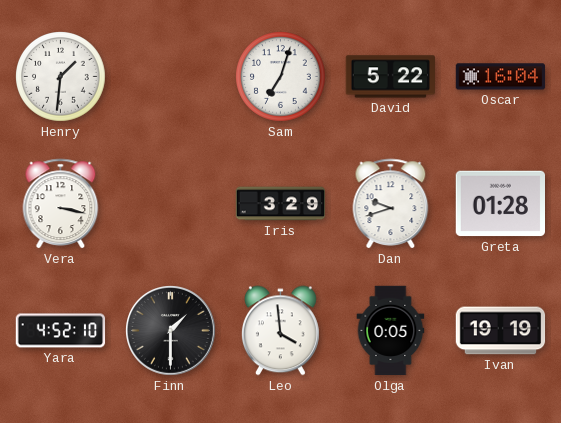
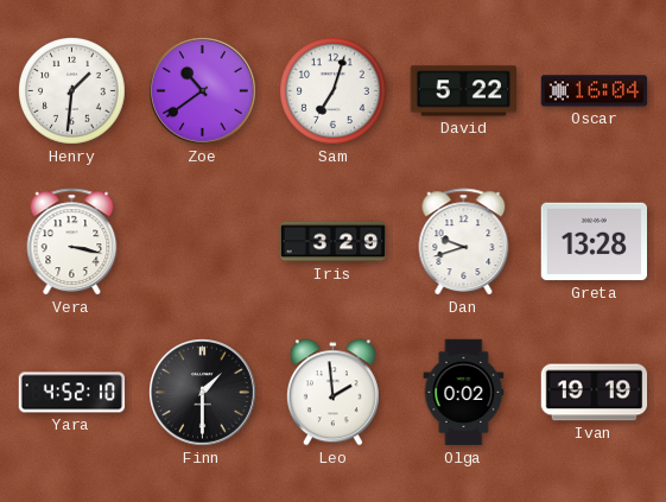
Zoe: none -> 10:39 (203, 91)
Greta: 01:28 -> 13:28 (595, 242)
Leo: 3:59 -> 1:59 (332, 393)
Olga: 0:05 -> 0:02 (464, 393)
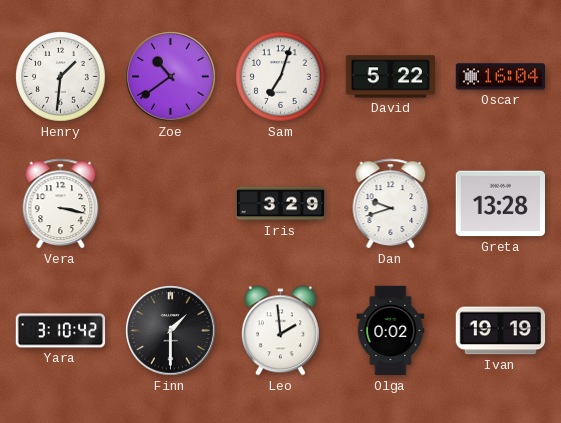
Yara: 4:52 -> 3:10 (61, 331)
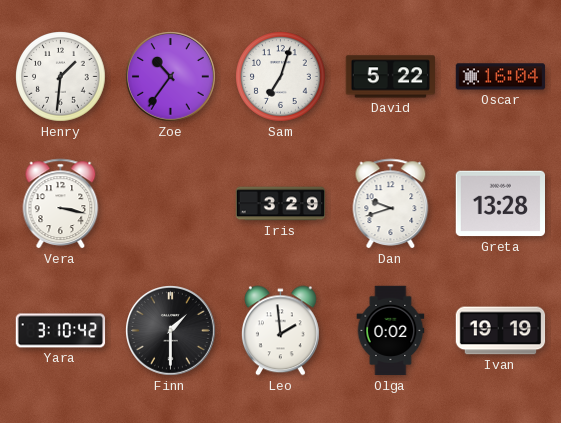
Zoe: 10:39 -> 10:36 (171, 77)
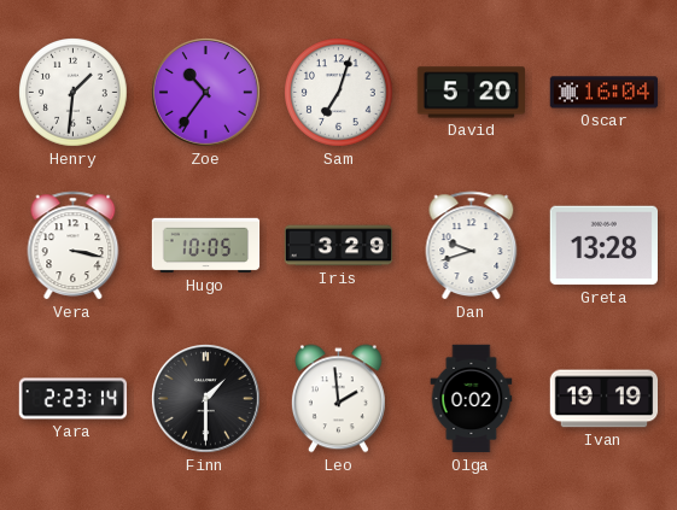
David: 5:22 -> 5:20 (471, 93)
Hugo: none -> 10:05 (206, 246)
Yara: 3:10 -> 2:23 (74, 399)
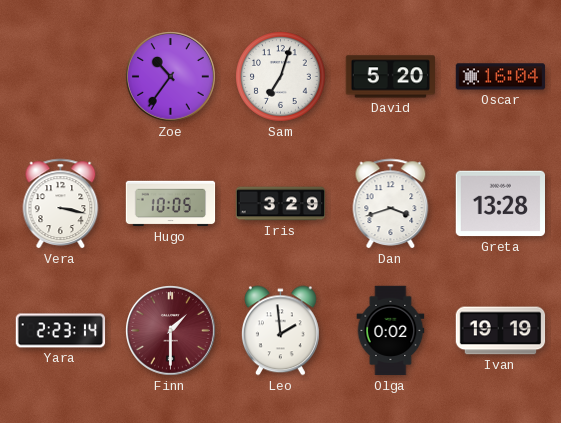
Henry: 1:31 -> none (74, 93)
Dan: 9:42 -> 3:42 (391, 204)
Finn dial: black -> burgundy (171, 331)
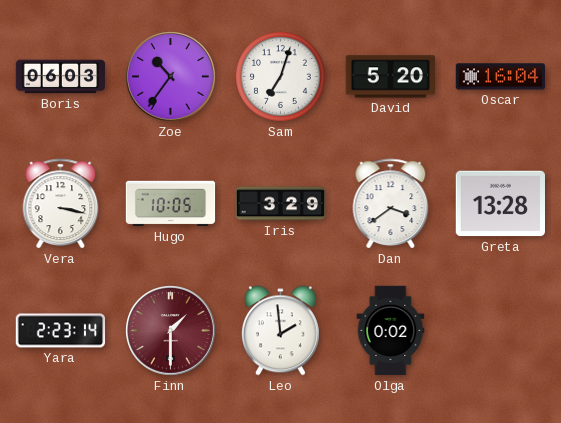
Boris: none -> 06:03 (61, 77)
Dan: 3:42 -> 3:39 (391, 204)
Ivan: 19:19 -> none (501, 331)
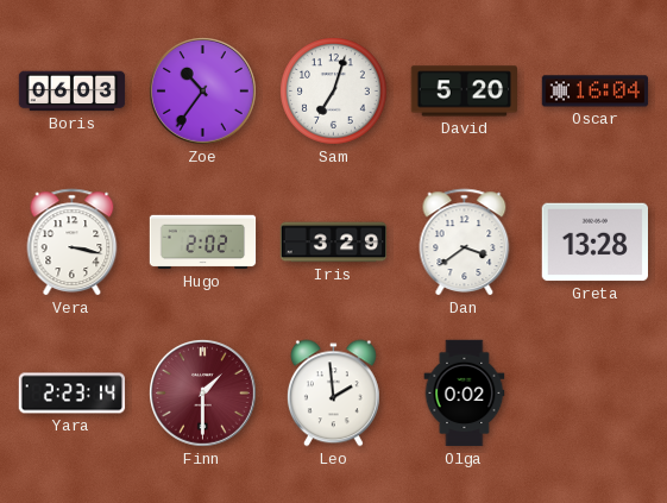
Hugo: 10:05 -> 2:02 (203, 243)
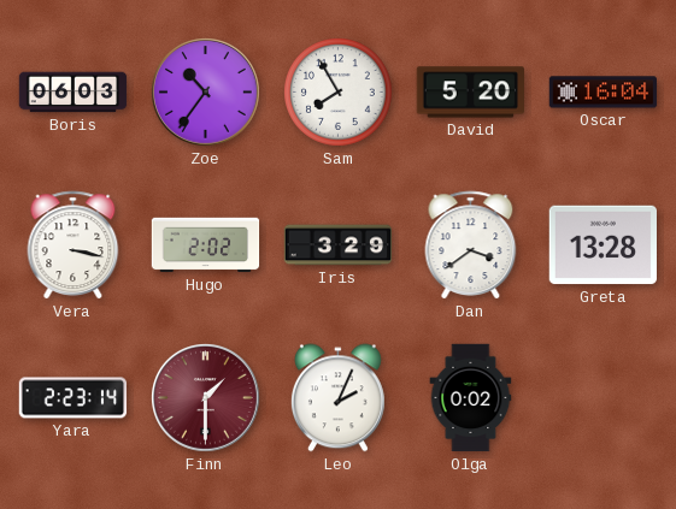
Sam: 7:03 -> 7:55 (339, 93)
Leo: 1:59 -> 2:04 (337, 398)
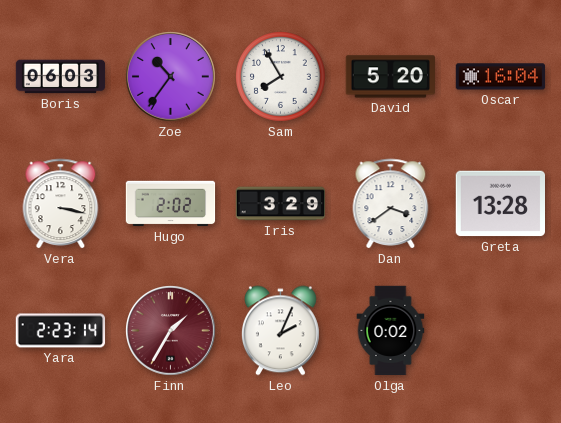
Finn: 1:30 -> 1:35 (171, 331)
